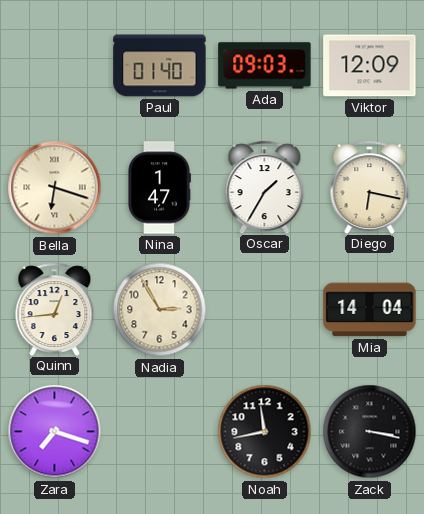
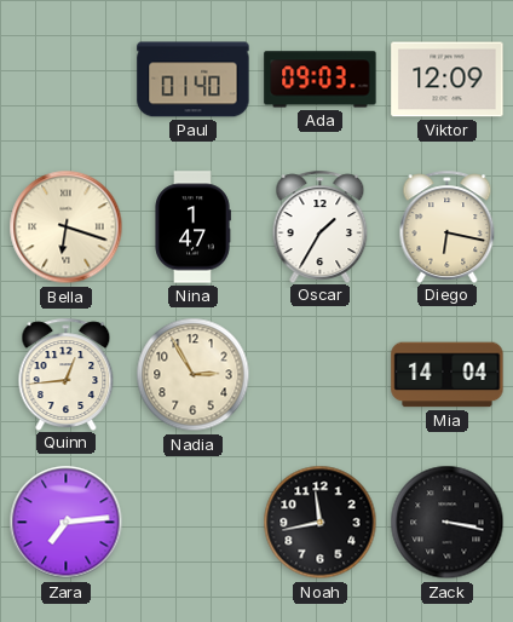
Zara: 7:18 -> 7:14 (67, 523)
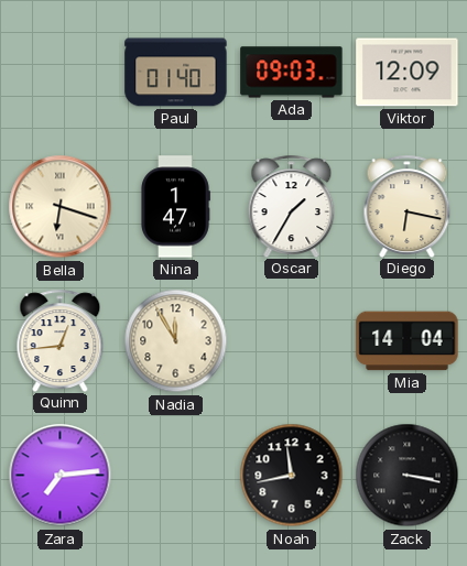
Nadia: 2:55 -> 11:55 (176, 341)
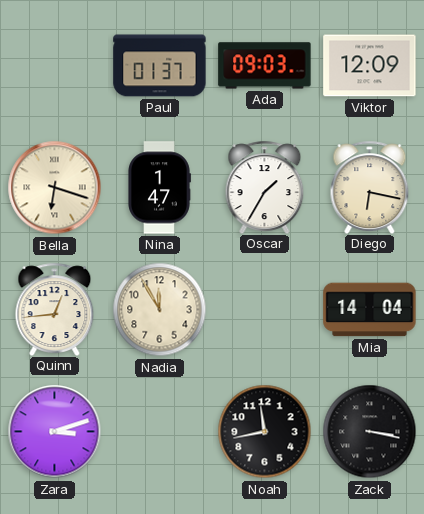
Paul: 01:40 -> 01:37 (160, 66)
Zara: 7:14 -> 3:12 (55, 432)
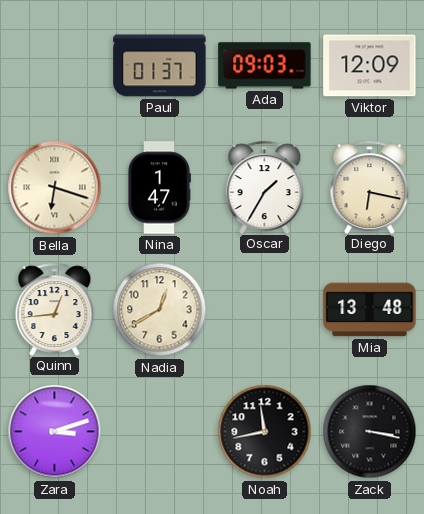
Nadia: 11:55 -> 12:40 (160, 310)
Mia: 14:04 -> 13:48 (370, 310)
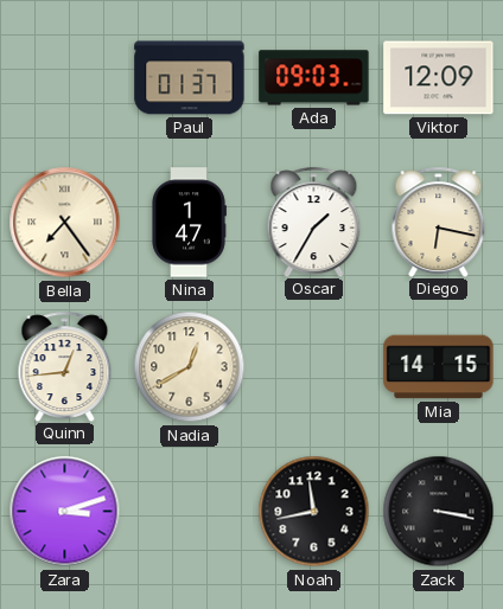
Bella: 6:18 -> 7:24 (65, 223)
Mia: 13:48 -> 14:15 (439, 367)
